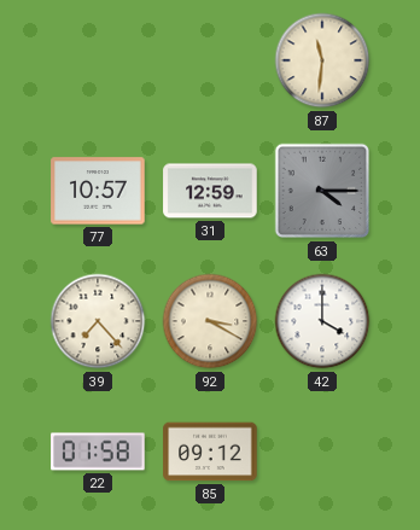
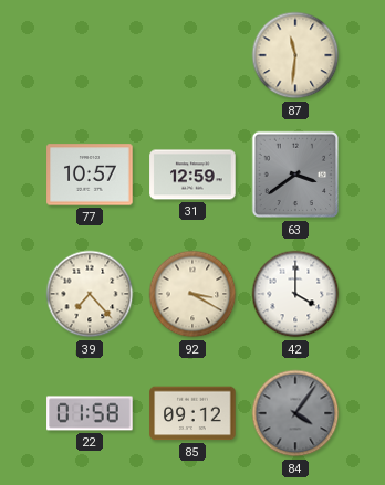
63: 4:15 -> 3:39 (295, 175)
84: none -> 4:06 (295, 413)
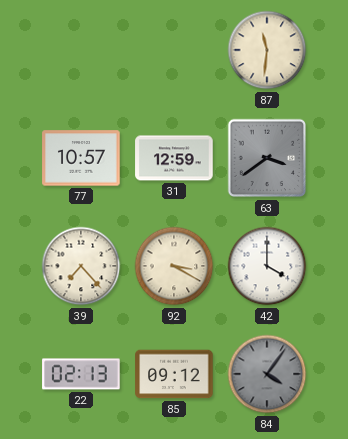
22: 01:58 -> 02:13 (81, 374)
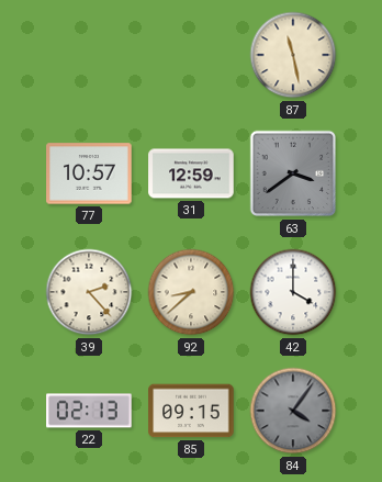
87: 11:31 -> 11:28 (293, 55)
39: 7:23 -> 2:23 (89, 292)
92: 3:20 -> 8:38 (191, 292)
85: 09:12 -> 09:15 (191, 411)
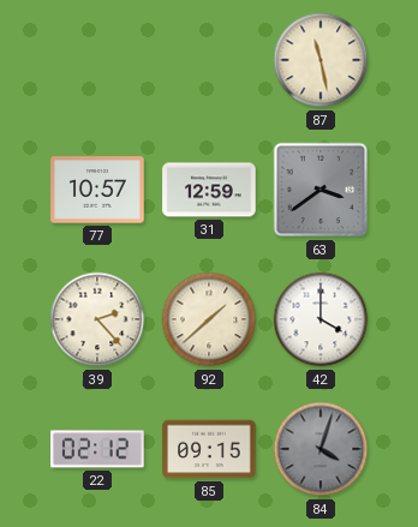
92: 8:38 -> 1:38 (209, 319)
22: 02:13 -> 02:12 (97, 449)
84: 4:06 -> 4:03 (321, 449)
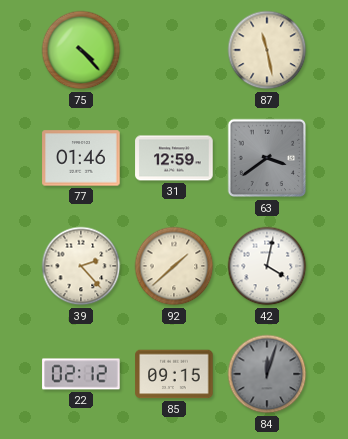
75: none -> 4:23 (81, 50)
77: 10:57 -> 01:46 (81, 158)
42: 4:00 -> 4:02 (267, 266)
84: 4:03 -> 12:03 (267, 374)
